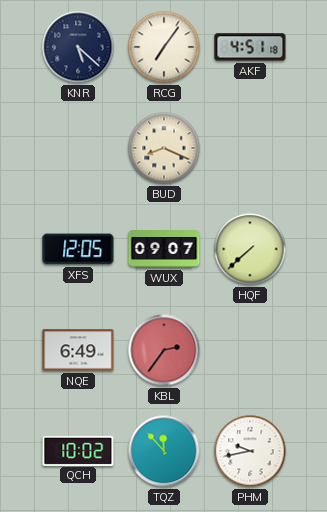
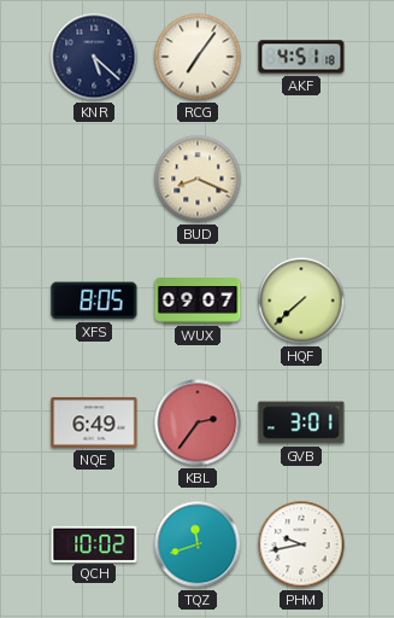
XFS: 12:05 -> 8:05 (94, 301)
GVB: none -> 3:01 (301, 422)
TQZ: 11:53 -> 11:42 (198, 544)
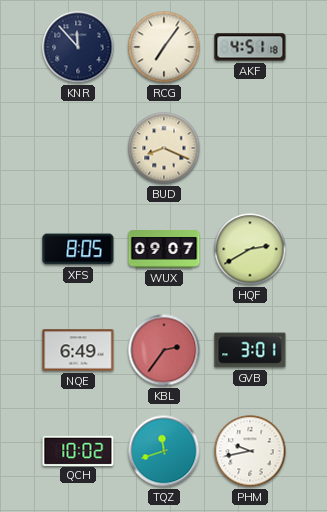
KNR: 5:22 -> 11:53 (78, 47)
HQF: 7:38 -> 2:40 (250, 249)
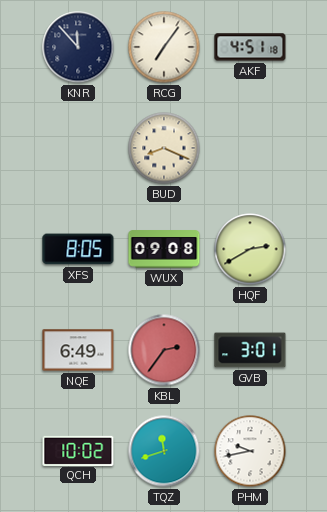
WUX: 09:07 -> 09:08 (164, 249)
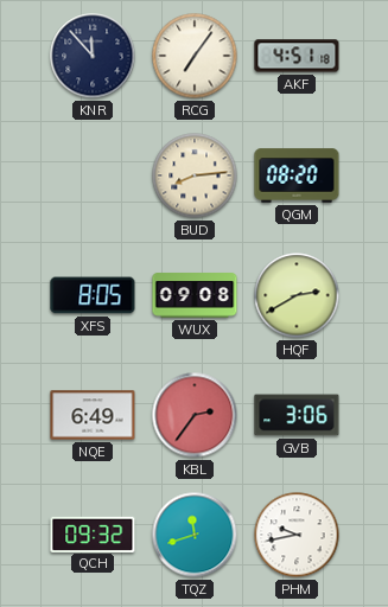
BUD: 8:19 -> 8:14 (195, 175)
QGM: none -> 08:20 (297, 175)
GVB: 3:01 -> 3:06 (297, 415)
QCH: 10:02 -> 09:32 (93, 533)
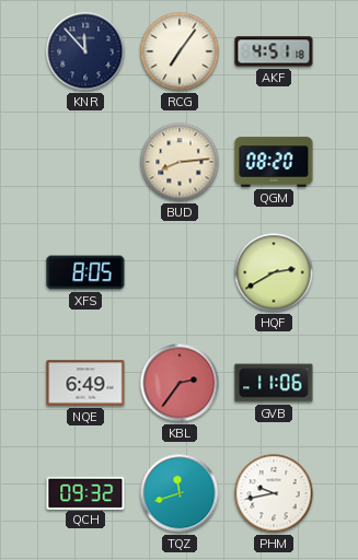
WUX: 09:08 -> none (195, 295)
GVB: 3:06 -> 11:06 (274, 383)
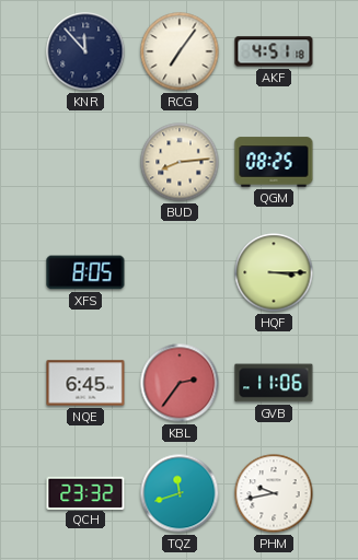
QGM: 08:20 -> 08:25 (274, 162)
HQF: 2:40 -> 3:15 (274, 272)
NQE: 6:49 -> 6:45 (85, 383)
QCH: 09:32 -> 23:32 (85, 492)
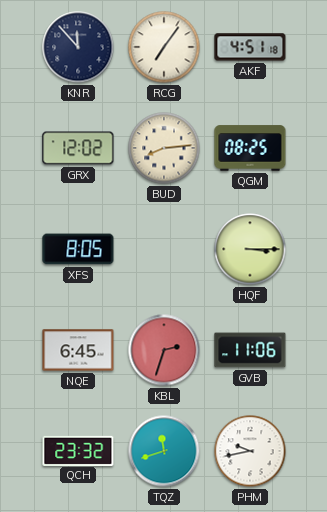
GRX: none -> 12:02 (78, 148)
KBL: 2:36 -> 2:33 (164, 350)
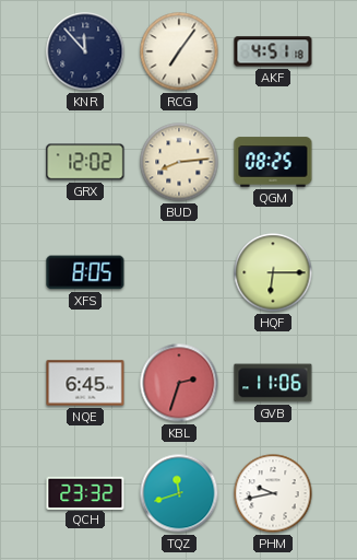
HQF: 3:15 -> 6:15 (273, 272)
